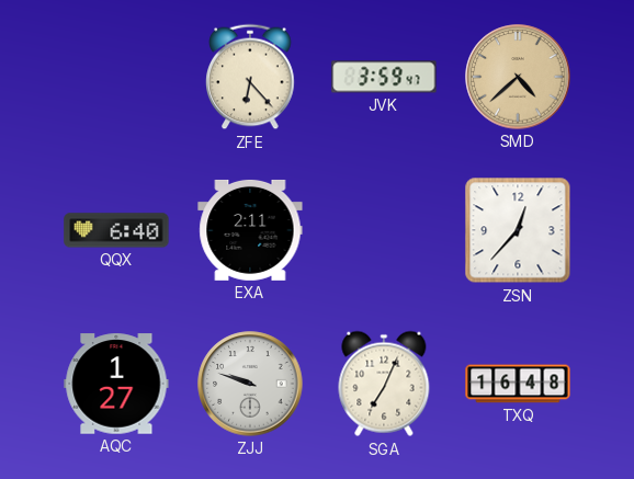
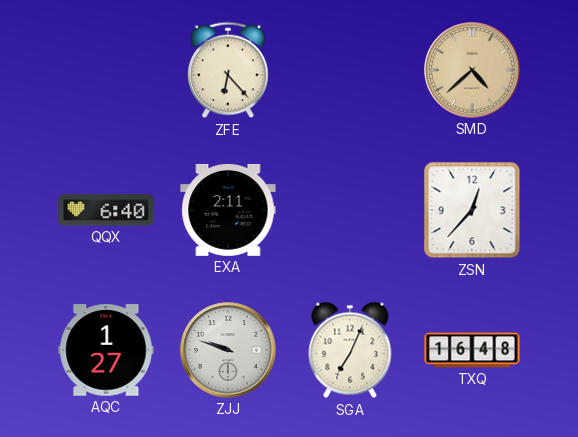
JVK: 3:59 -> none (384, 77)
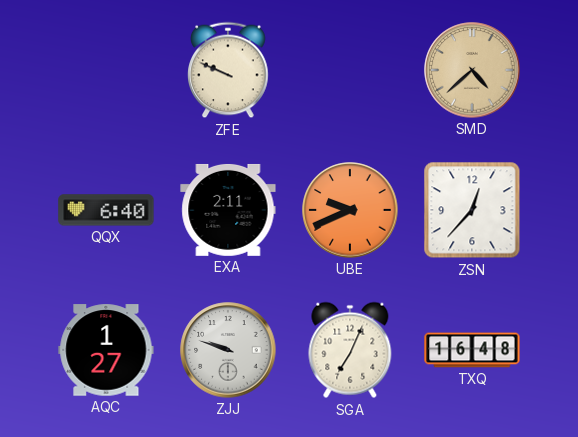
ZFE: 6:23 -> 9:49 (228, 70)
UBE: none -> 9:41 (350, 210)
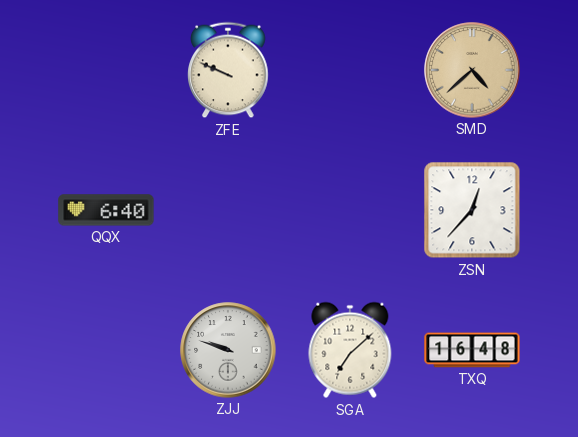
EXA: 2:11 -> none (228, 210)
UBE: 9:41 -> none (350, 210)
AQC: 1:27 -> none (106, 350)
SGA: 7:04 -> 7:08 (350, 350)
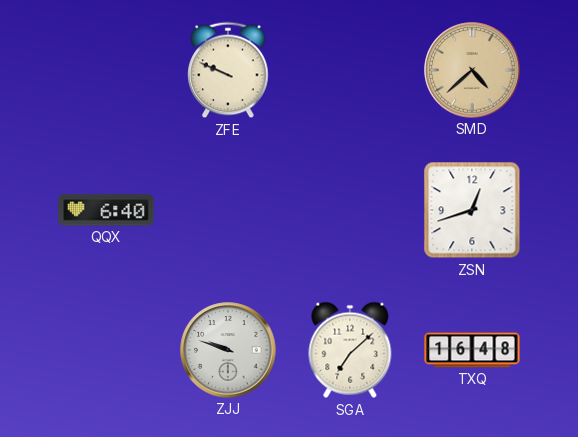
ZSN: 12:37 -> 12:42 (472, 210)
